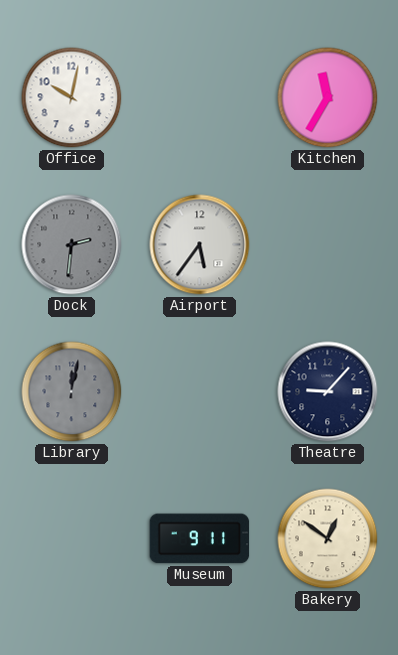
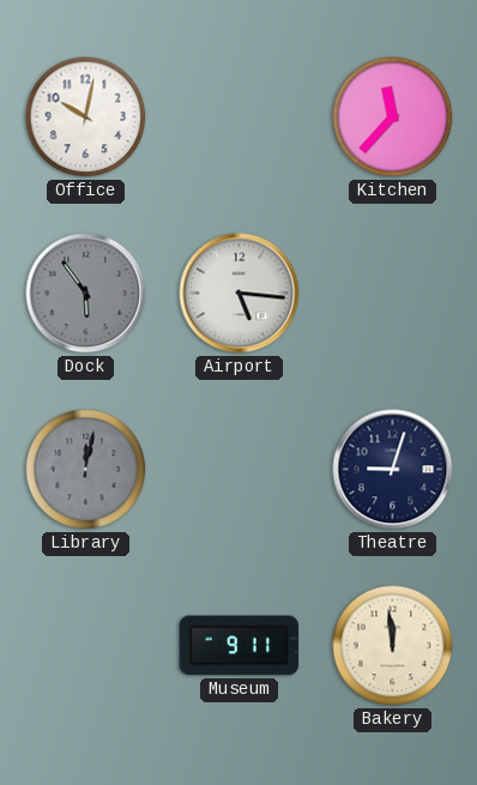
Kitchen: 11:35 -> 11:37 (393, 117)
Dock: 2:31 -> 5:54 (86, 294)
Airport: 5:36 -> 5:16 (240, 294)
Theatre: 9:07 -> 9:03 (393, 470)
Bakery: 12:51 -> 11:59 (393, 646)
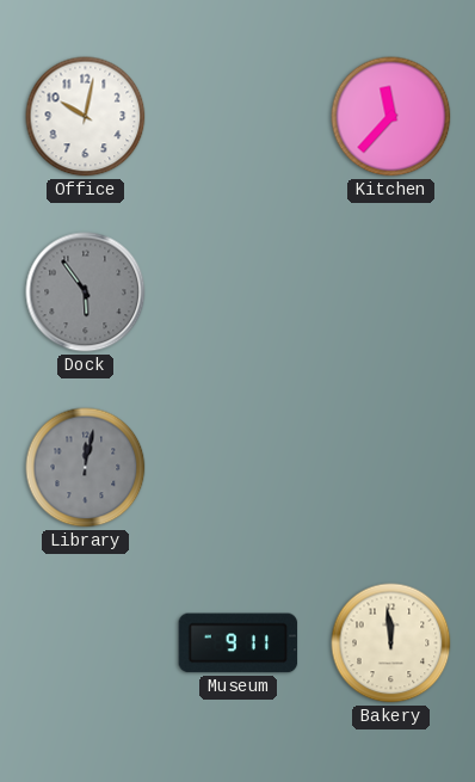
Airport: 5:16 -> none (240, 294)
Theatre: 9:03 -> none (393, 470)
